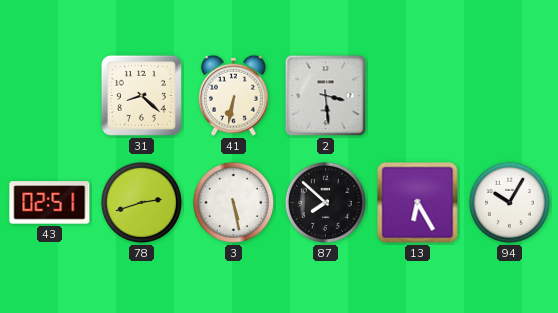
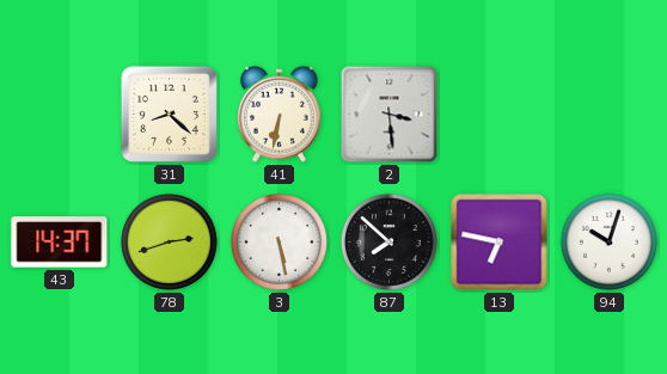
43: 02:51 -> 14:37 (60, 243)
13: 6:25 -> 6:47 (500, 243)
94: 10:05 -> 10:03 (608, 241)
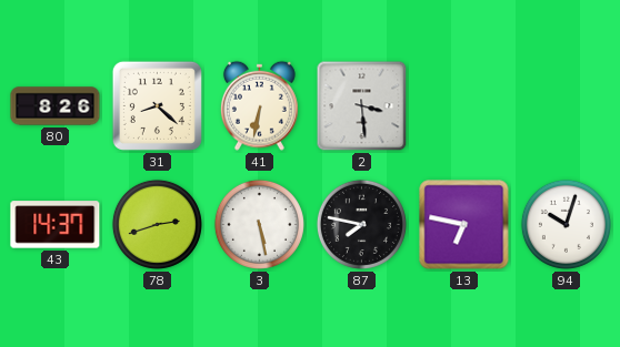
80: none -> 8:26 (56, 106)
87: 7:52 -> 7:47 (361, 224)
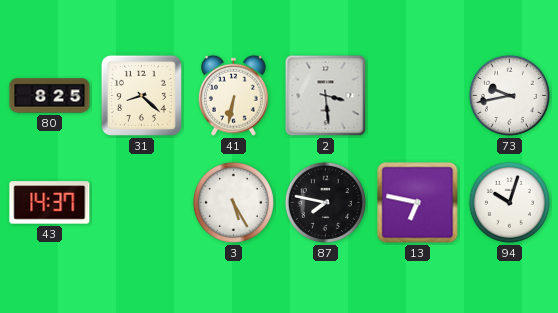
80: 8:26 -> 8:25 (50, 96)
73: none -> 9:43 (509, 95)
78: 2:42 -> none (157, 224)
3: 5:28 -> 5:25 (233, 202)
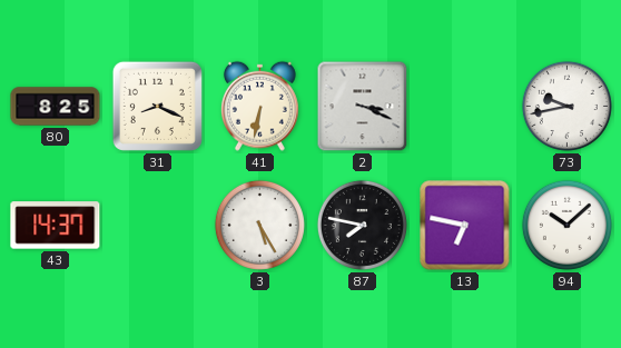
31: 8:22 -> 8:19 (157, 106)
2: 3:29 -> 3:19 (363, 107)
94: 10:03 -> 10:08 (566, 225)
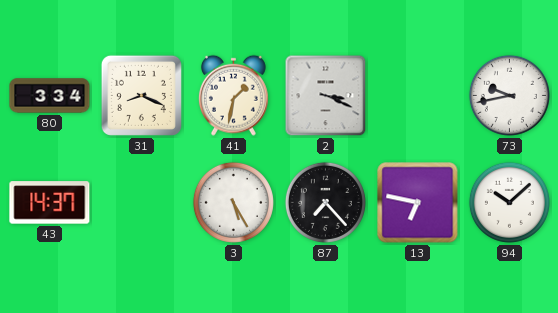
80: 8:25 -> 3:34 (50, 96)
41: 6:32 -> 1:32 (233, 95)
87: 7:47 -> 7:23 (325, 202)
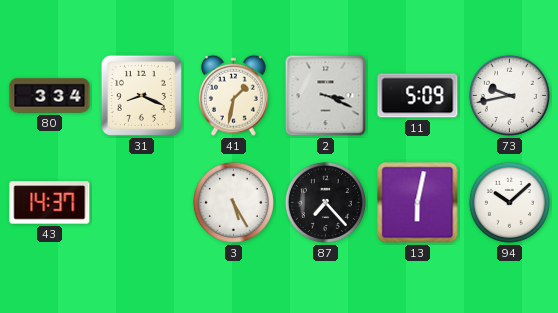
11: none -> 5:09 (418, 96)
13: 6:47 -> 6:02 (418, 203)
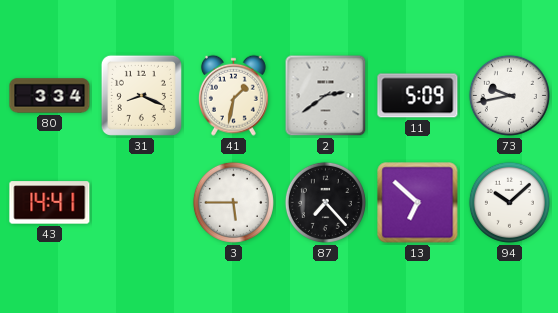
2: 3:19 -> 2:39 (326, 96)
43: 14:37 -> 14:41 (50, 203)
3: 5:25 -> 5:45 (233, 202)
13: 6:02 -> 6:52 (418, 203)
